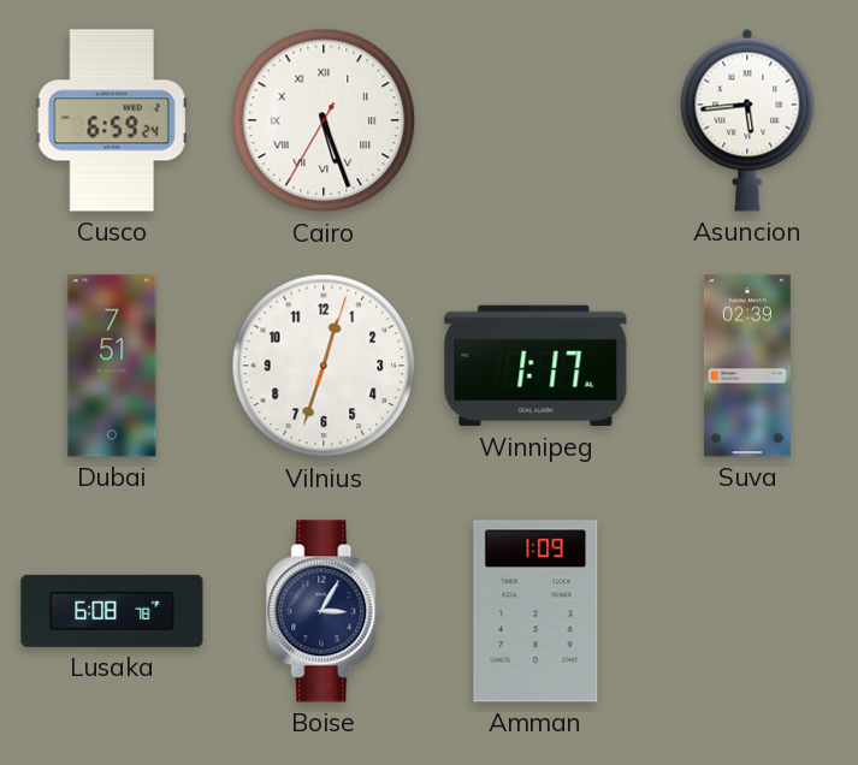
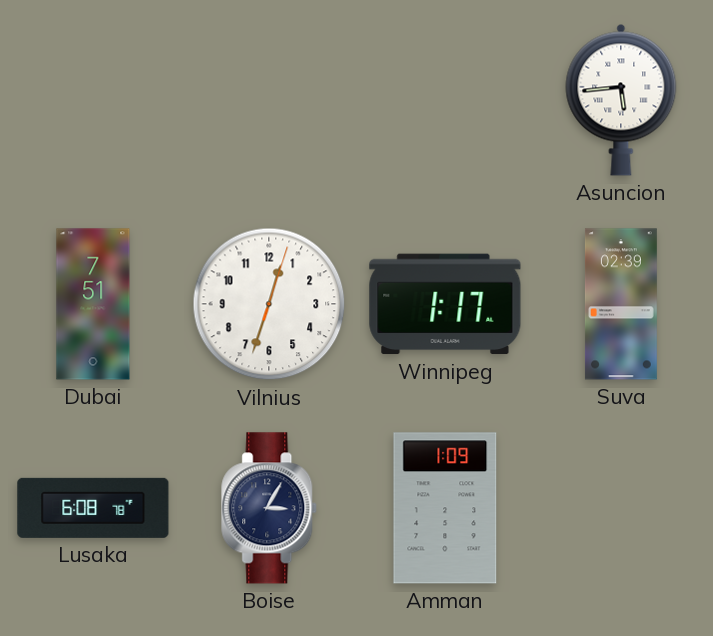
Cusco: 6:59 -> none (112, 120)
Cairo: 5:26 -> none (324, 120)
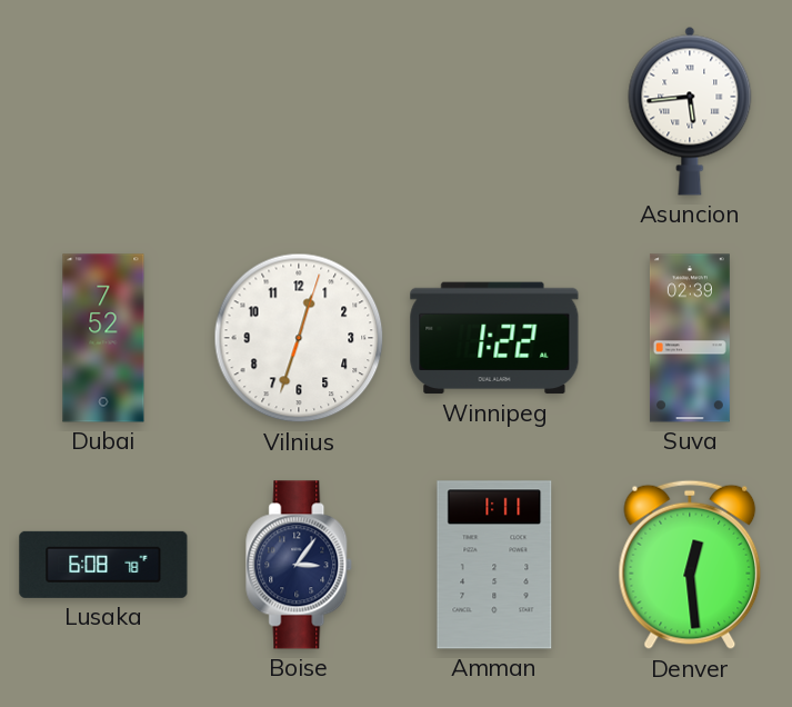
Dubai: 7:51 -> 7:52 (103, 338)
Winnipeg: 1:17 -> 1:22 (494, 338)
Boise: 3:05 -> 3:06 (300, 565)
Amman: 1:09 -> 1:11 (494, 565)
Denver: none -> 12:29 (690, 565)
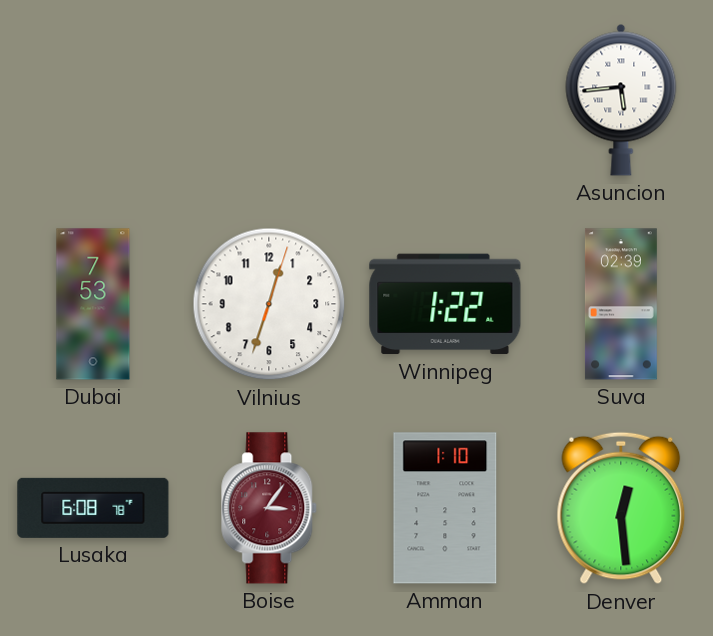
Dubai: 7:52 -> 7:53 (93, 304)
Boise dial: navy -> burgundy (270, 508)
Amman: 1:11 -> 1:10 (445, 508)
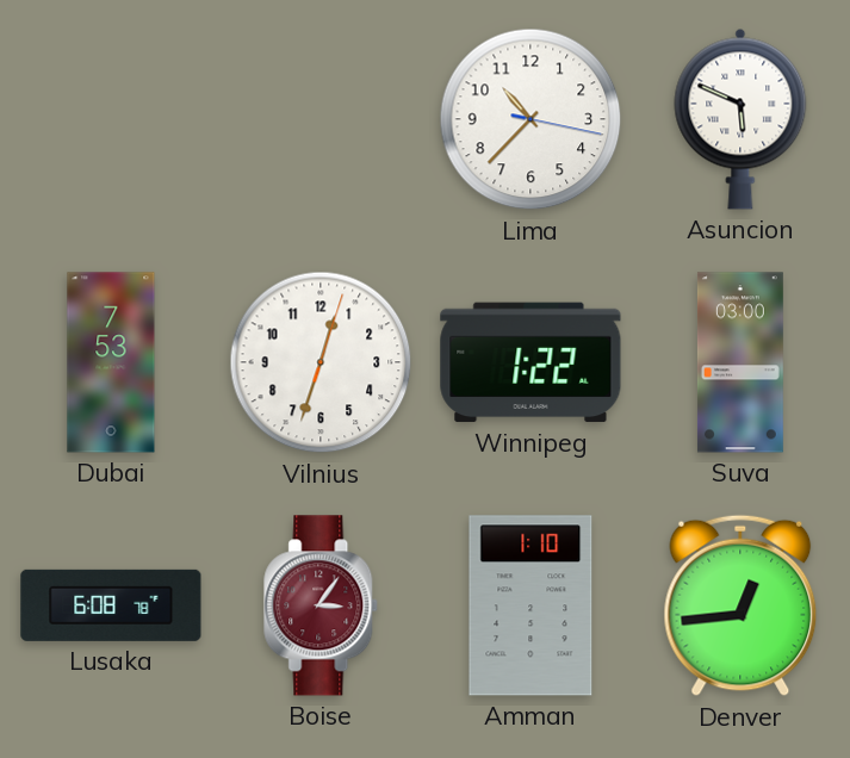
Lima: none -> 10:37 (531, 119)
Asuncion: 5:44 -> 5:49 (740, 119)
Suva: 02:39 -> 03:00 (740, 362)
Denver: 12:29 -> 12:44 (740, 605)
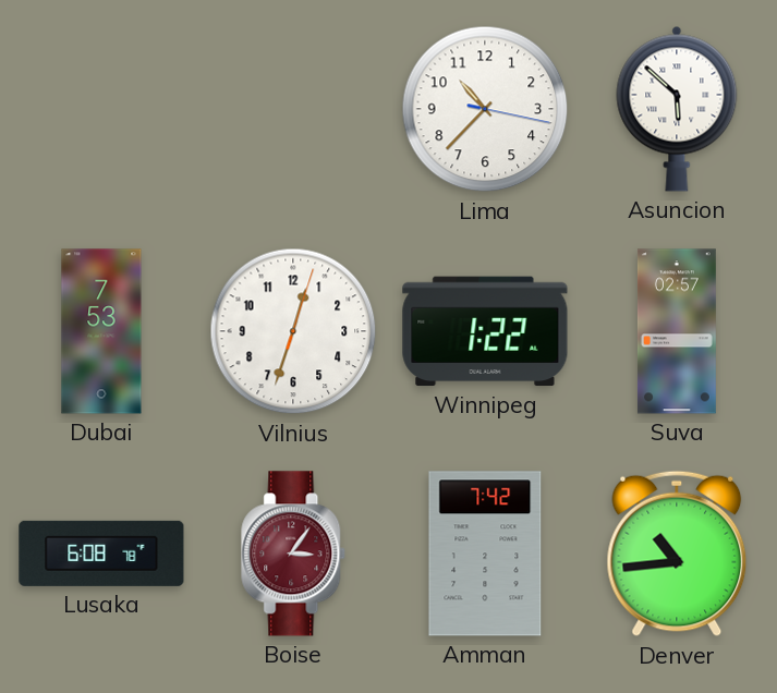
Asuncion: 5:49 -> 5:52 (677, 109)
Suva: 03:00 -> 02:57 (677, 331)
Amman: 1:10 -> 7:42 (485, 554)
Denver: 12:44 -> 10:44 (677, 554)
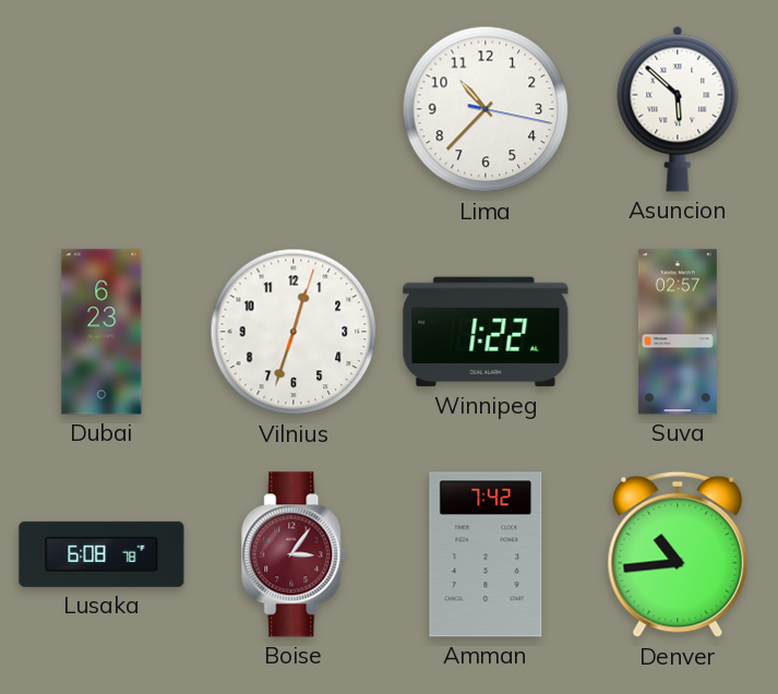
Dubai: 7:53 -> 6:23 (101, 332)
